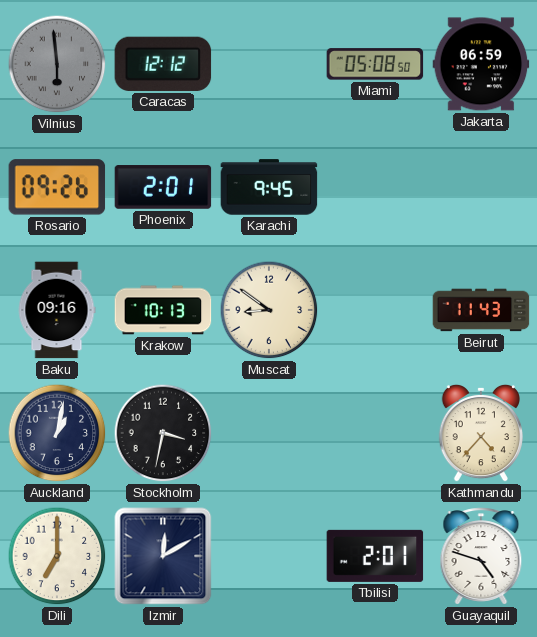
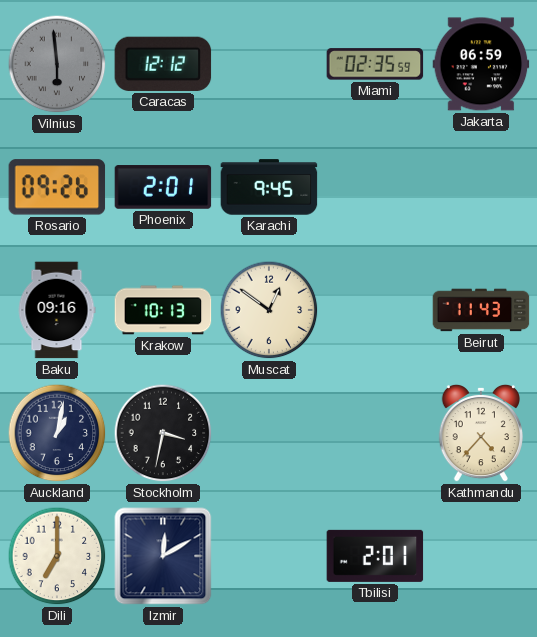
Miami: 05:08 -> 02:35 (375, 64)
Muscat: 8:51 -> 12:51 (269, 310)
Guayaquil: 4:48 -> none (481, 556)
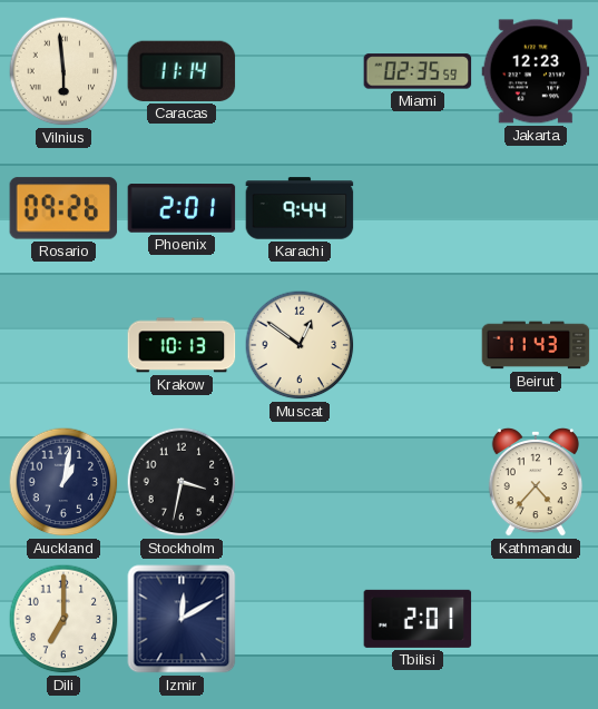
Vilnius dial: grey -> cream (63, 71)
Caracas: 12:12 -> 11:14 (182, 71)
Jakarta: 06:59 -> 12:23 (536, 71)
Karachi: 9:45 -> 9:44 (300, 208)
Baku: 09:16 -> none (57, 310)
